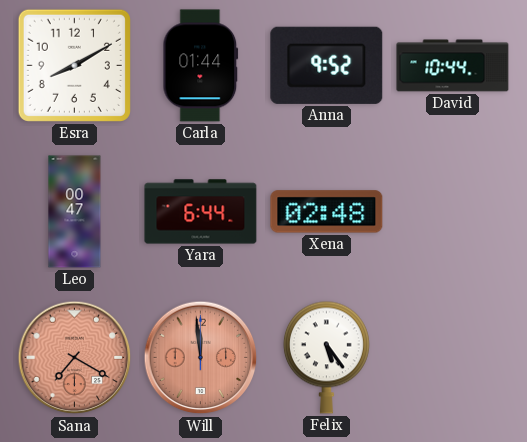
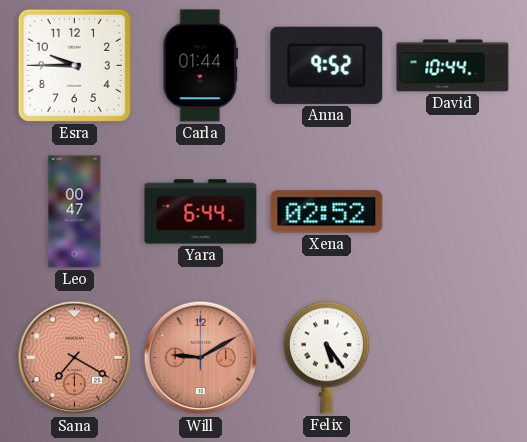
Esra: 8:10 -> 9:45 (74, 65)
Xena: 02:48 -> 02:52 (327, 212)
Will: 11:59 -> 9:10 (201, 358)
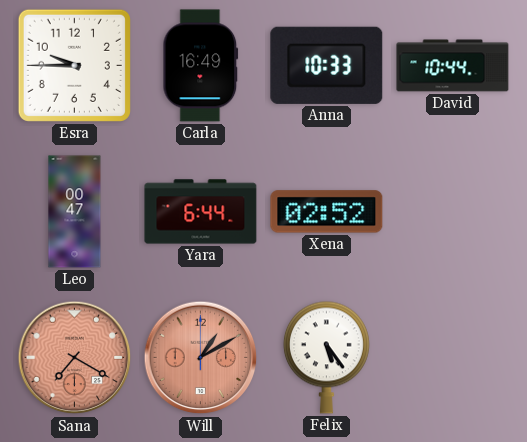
Carla: 01:44 -> 16:49 (201, 66)
Anna: 9:52 -> 10:33 (327, 65)
Will: 9:10 -> 1:10 (201, 358)
